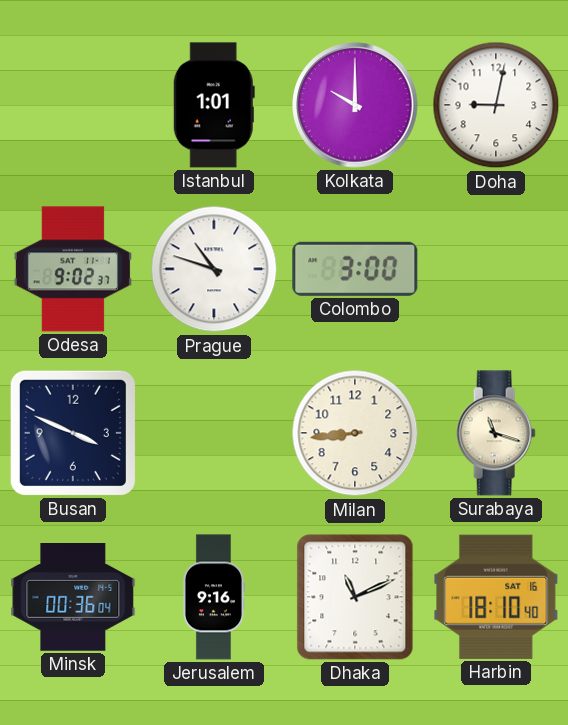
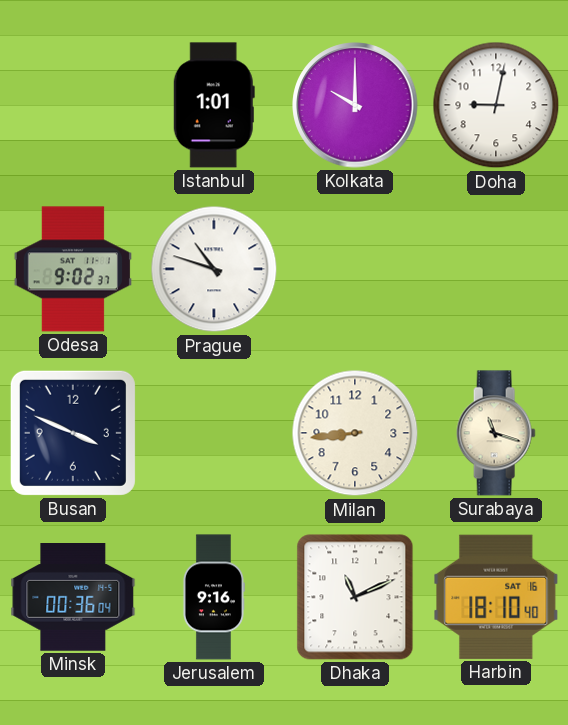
Colombo: 3:00 -> none (355, 269)
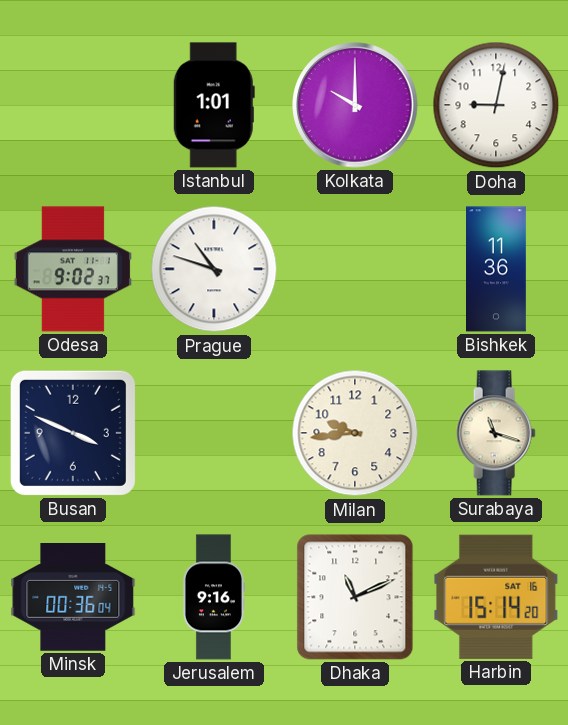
Bishkek: none -> 11:36 (497, 269)
Milan: 8:44 -> 9:44 (355, 433)
Harbin: 18:10 -> 15:14 (496, 597)
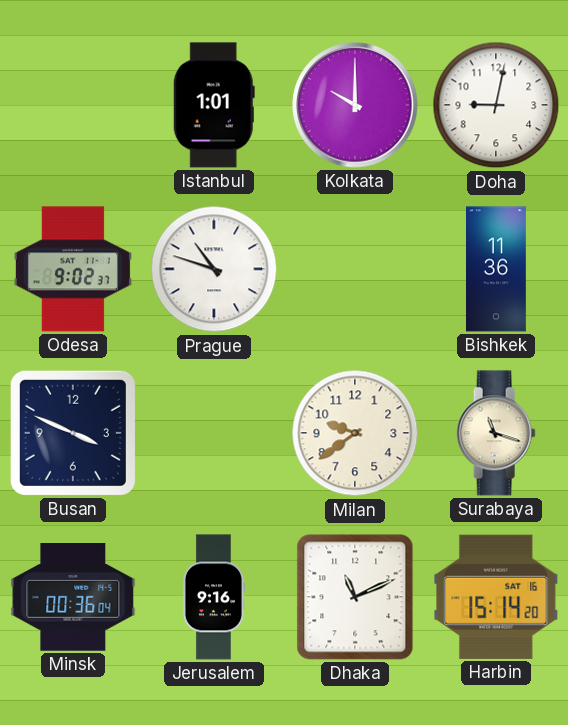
Milan: 9:44 -> 9:39 (355, 433)
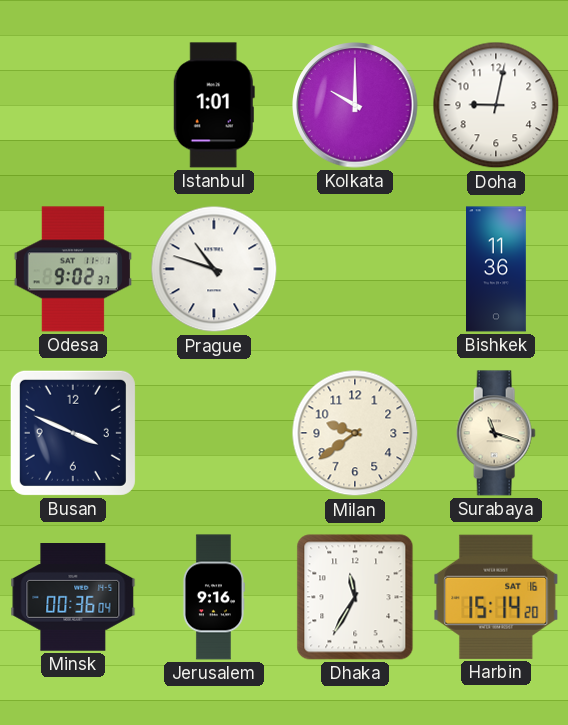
Dhaka: 11:11 -> 11:35 (355, 597)
